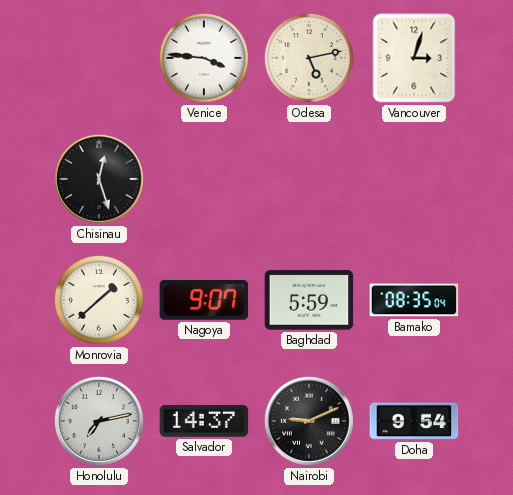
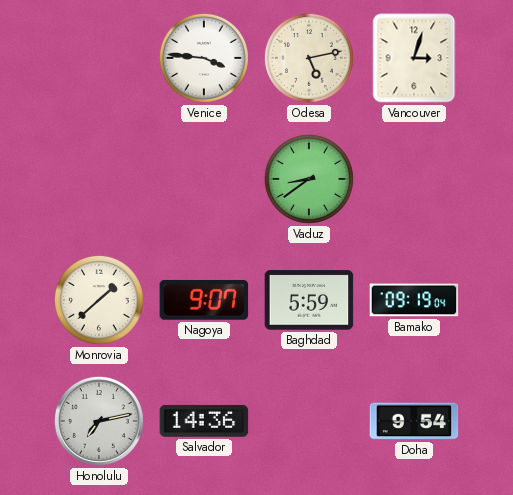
Chisinau: 12:27 -> none (99, 179)
Vaduz: none -> 8:39 (309, 179)
Bamako: 08:35 -> 09:19 (414, 300)
Salvador: 14:37 -> 14:36 (204, 421)
Nairobi: 9:11 -> none (309, 421)
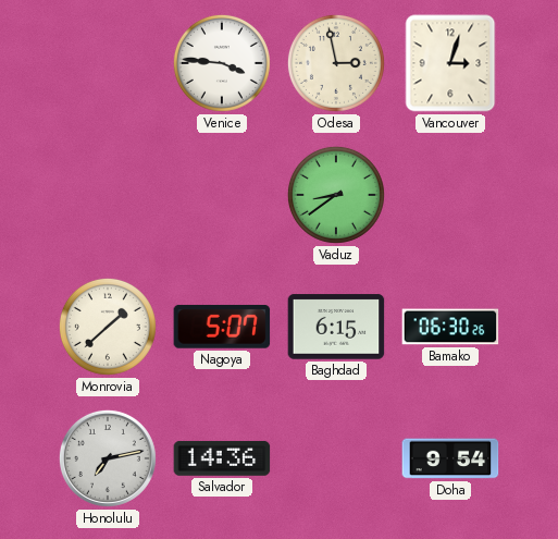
Odesa: 5:13 -> 2:58 (336, 63)
Nagoya: 9:07 -> 5:07 (222, 327)
Baghdad: 5:59 -> 6:15 (336, 327)
Bamako: 09:19 -> 06:30 (450, 327)
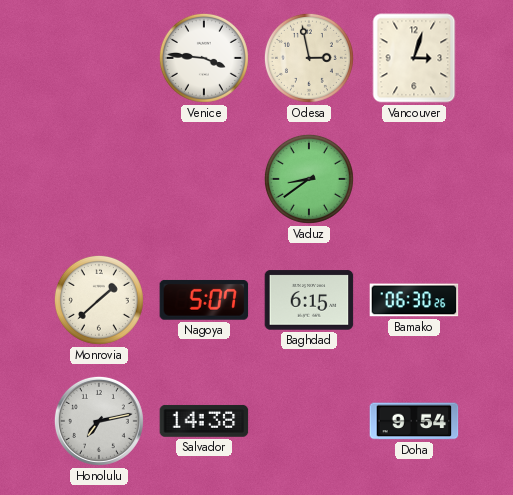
Salvador: 14:36 -> 14:38 (204, 421)
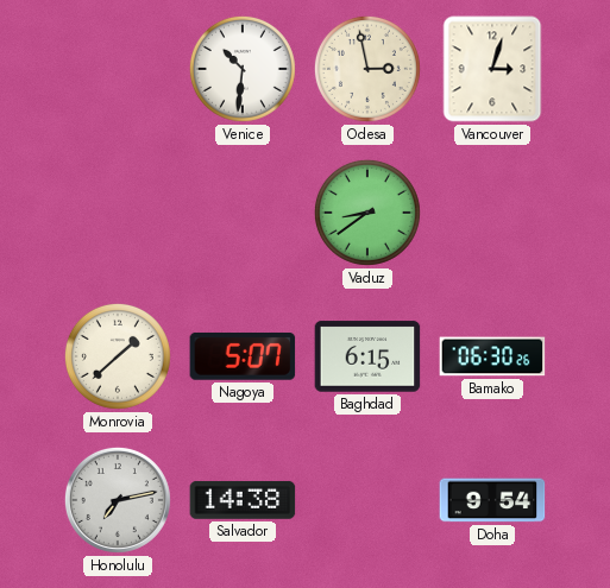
Venice: 3:46 -> 10:31 (243, 69)
